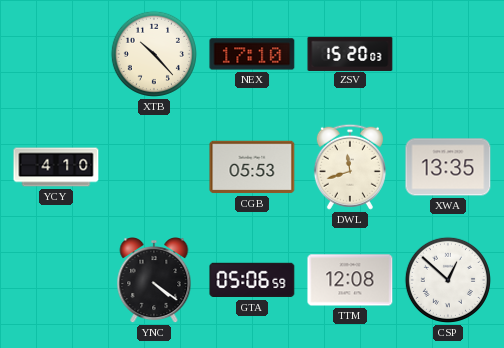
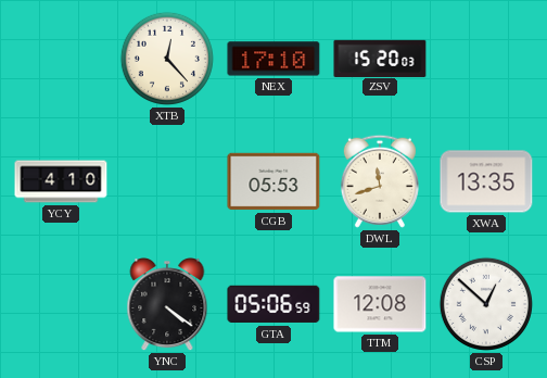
XTB: 10:23 -> 12:23 (167, 59)
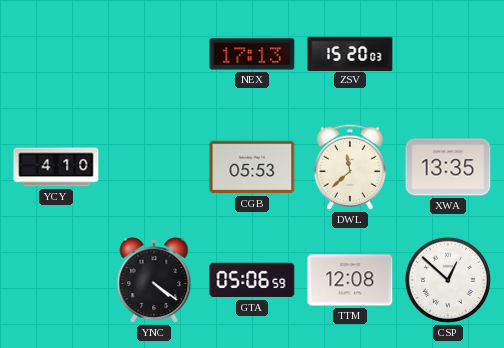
XTB: 12:23 -> none (167, 59)
NEX: 17:10 -> 17:13 (252, 54)
DWL: 11:42 -> 11:38 (350, 167)
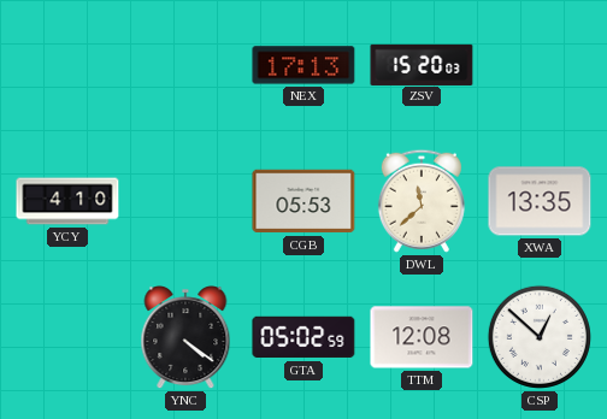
GTA: 05:06 -> 05:02 (303, 337)
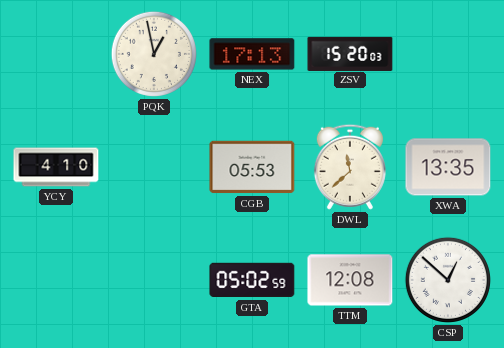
PQK: none -> 12:58 (154, 54)
YNC: 4:21 -> none (185, 338)
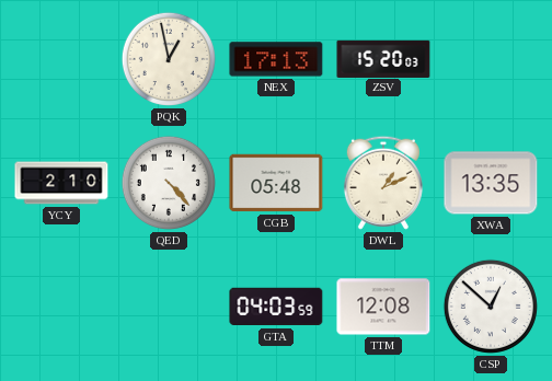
YCY: 4:10 -> 2:10 (61, 183)
QED: none -> 4:23 (169, 183)
CGB: 05:53 -> 05:48 (276, 183)
DWL: 11:38 -> 1:11 (383, 183)
GTA: 05:02 -> 04:03 (276, 307)
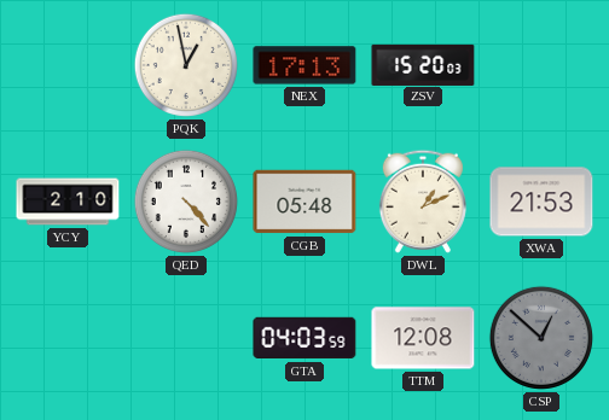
XWA: 13:35 -> 21:53 (541, 202)
CSP dial: white -> grey (541, 338)
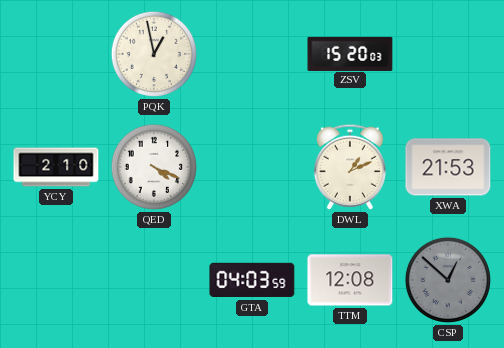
NEX: 17:13 -> none (304, 65)
QED: 4:23 -> 4:19 (154, 167)
CGB: 05:48 -> none (304, 202)
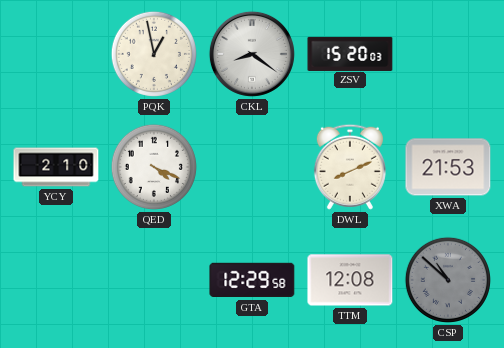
CKL: none -> 8:21 (252, 54)
DWL: 1:11 -> 8:11 (350, 167)
GTA: 04:03 -> 12:29 (252, 280)
CSP: 12:52 -> 10:52 (448, 280)
